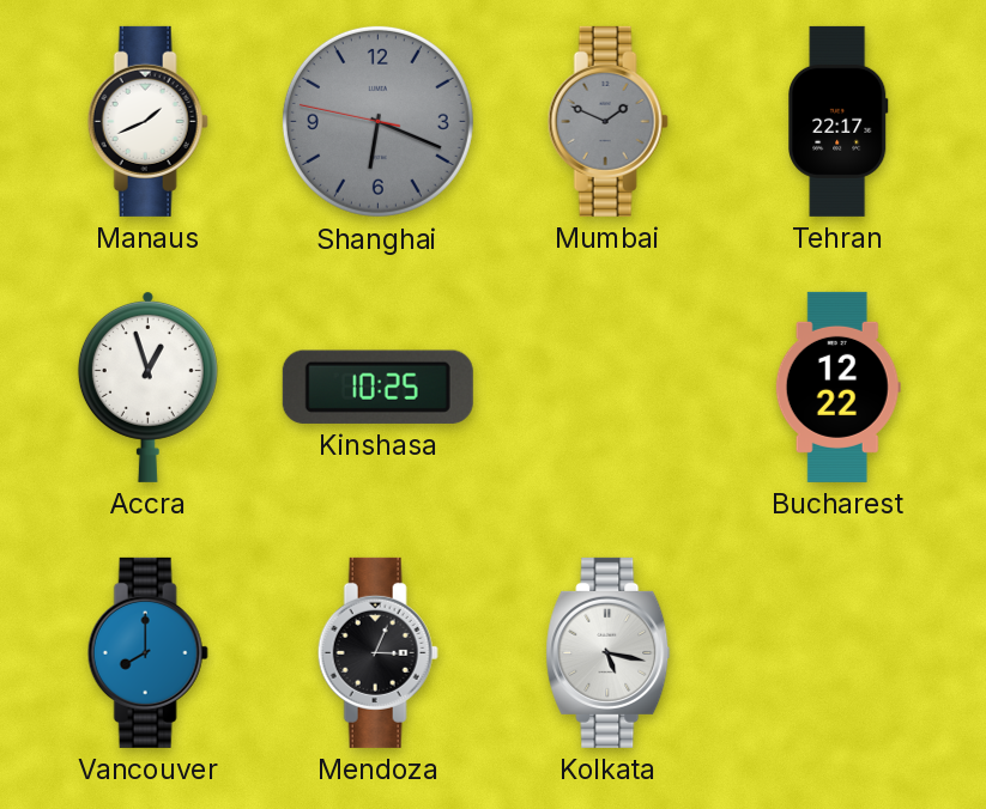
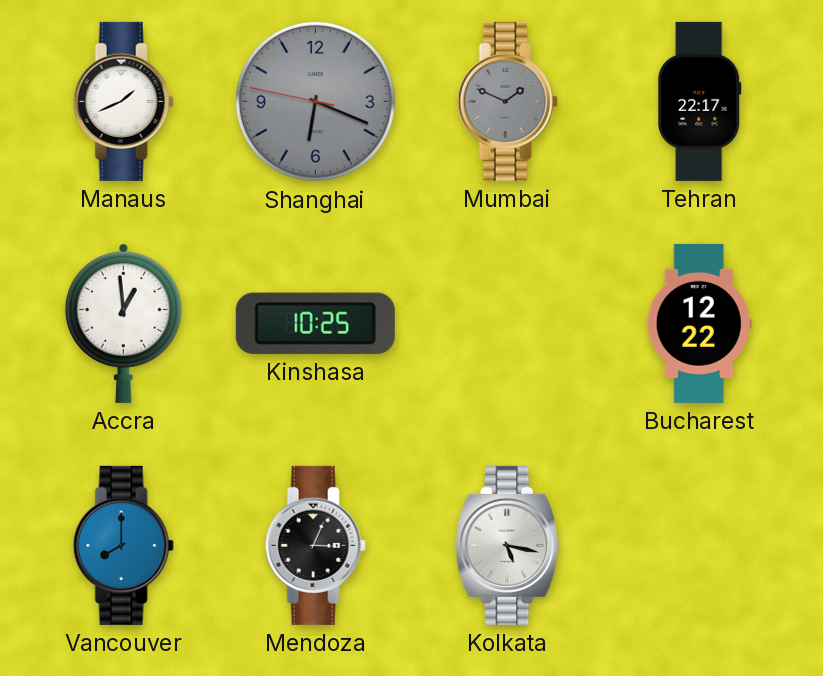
Accra: 12:57 -> 12:59 (123, 323)
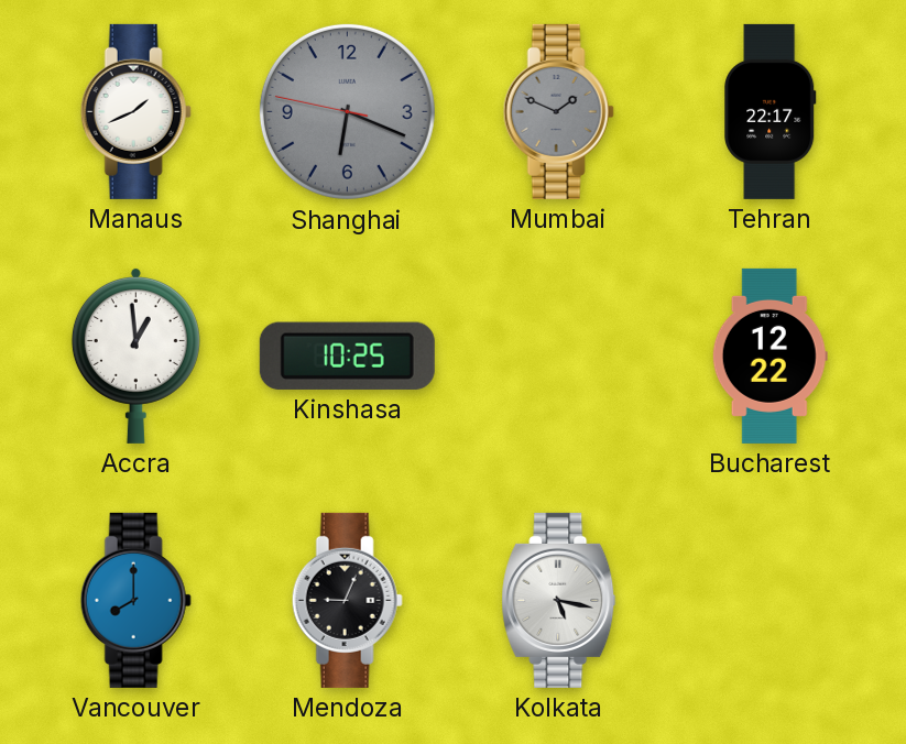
Mendoza: 3:04 -> 9:04 (347, 600)
